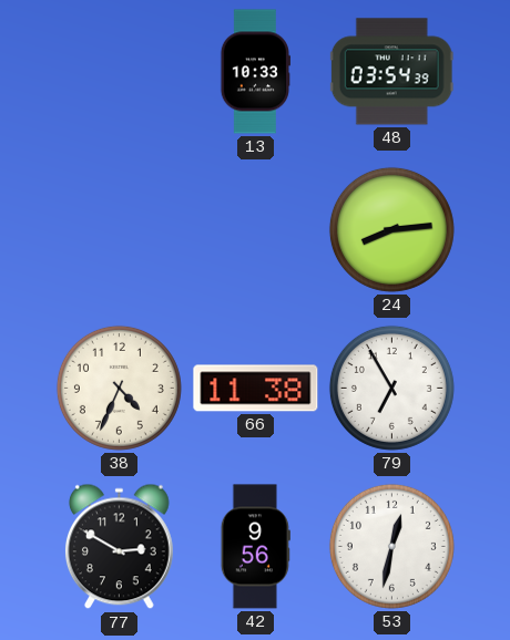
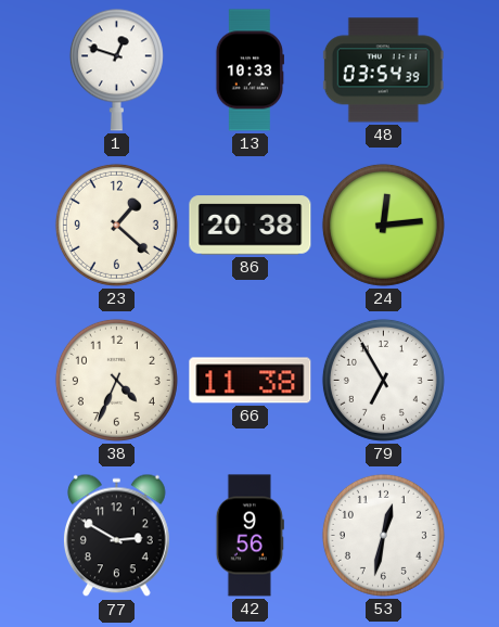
1: none -> 12:48 (116, 69)
23: none -> 1:22 (116, 225)
86: none -> 20:38 (251, 226)
24: 8:14 -> 12:14 (383, 225)
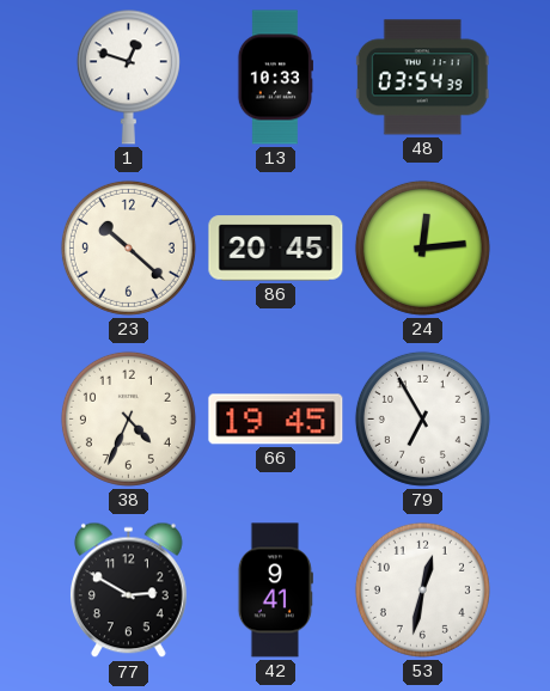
23: 1:22 -> 10:22 (128, 247)
86: 20:38 -> 20:45 (276, 249)
66: 11:38 -> 19:45 (276, 420)
42: 9:56 -> 9:41 (275, 591)
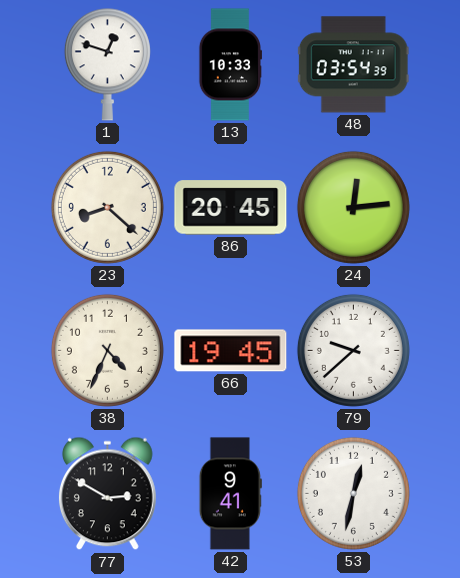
23: 10:22 -> 8:22 (107, 207)
79: 6:55 -> 9:38 (353, 350)
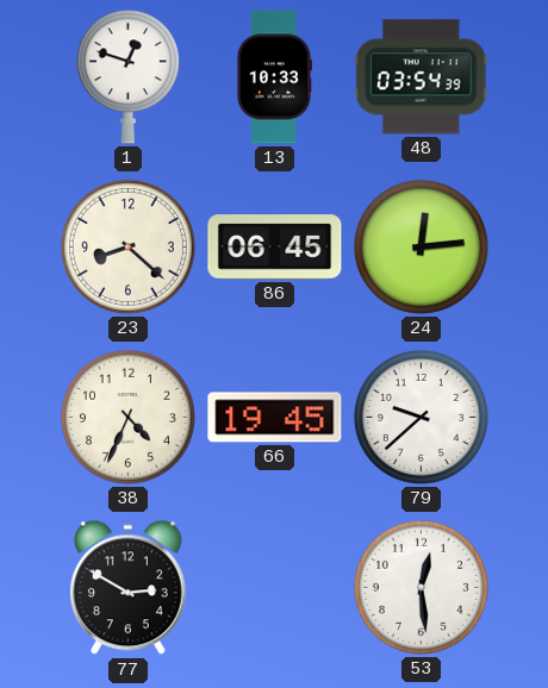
86: 20:45 -> 06:45 (275, 248)
42: 9:41 -> none (230, 494)
53: 12:32 -> 12:29 (421, 587)
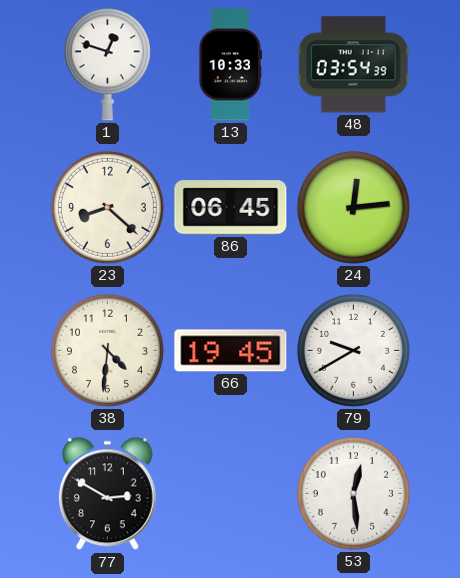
38: 4:34 -> 4:31 (107, 350)
79: 9:38 -> 9:40 (353, 350)
